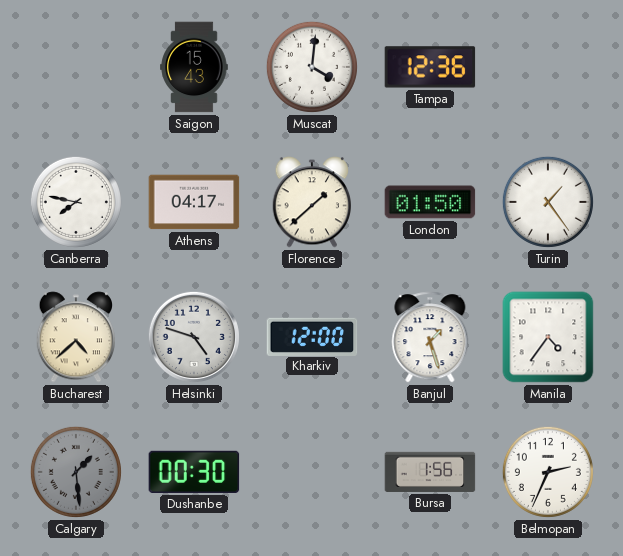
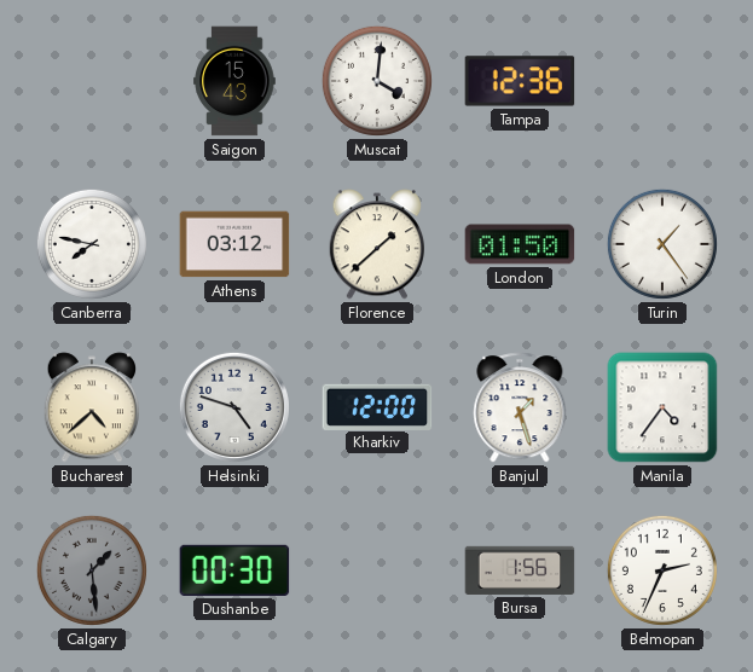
Athens: 04:17 -> 03:12 (234, 244)
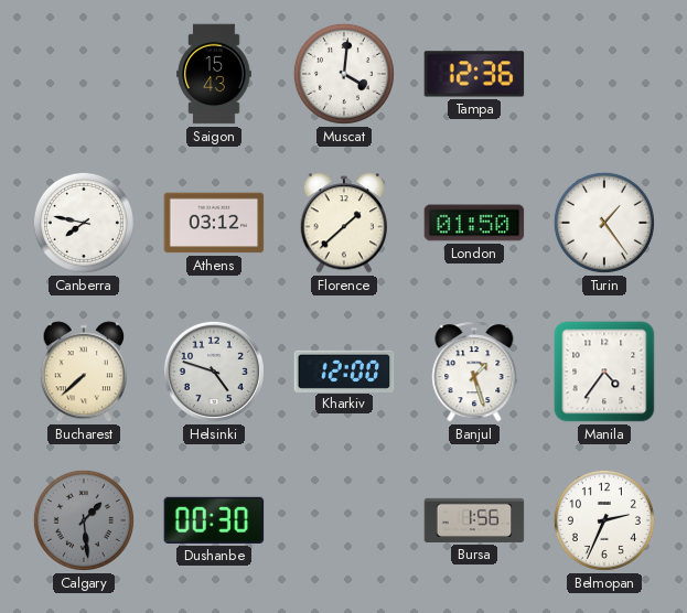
Bucharest: 4:38 -> 7:38 (84, 372)
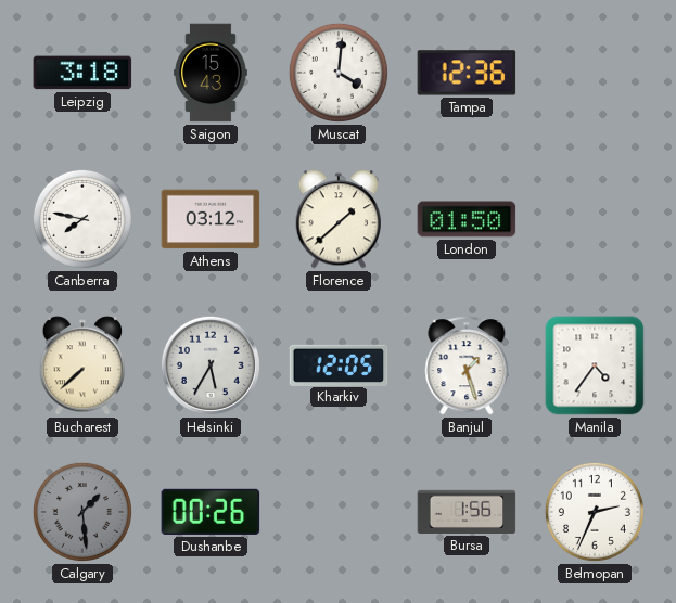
Leipzig: none -> 3:18 (82, 73)
Turin: 1:24 -> none (604, 223)
Helsinki: 4:48 -> 5:35 (211, 365)
Kharkiv: 12:00 -> 12:05 (339, 364)
Dushanbe: 00:30 -> 00:26 (211, 512)
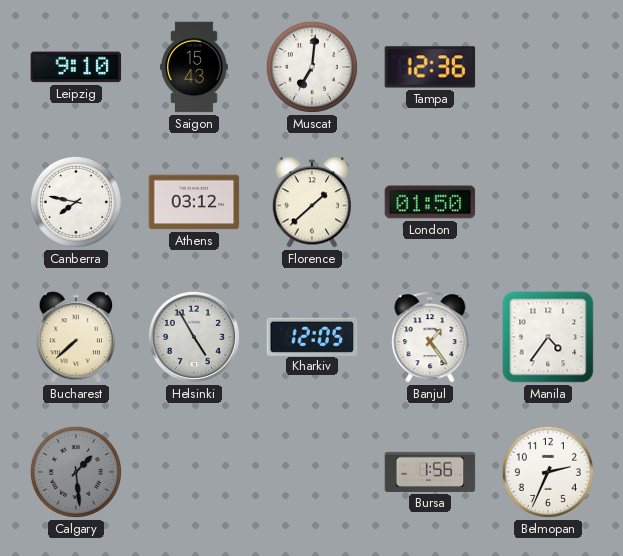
Leipzig: 3:18 -> 9:10 (76, 67)
Muscat: 4:01 -> 7:01 (312, 67)
Helsinki: 5:35 -> 4:55 (194, 337)
Banjul: 1:27 -> 1:24 (430, 337)
Dushanbe: 00:26 -> none (211, 512)
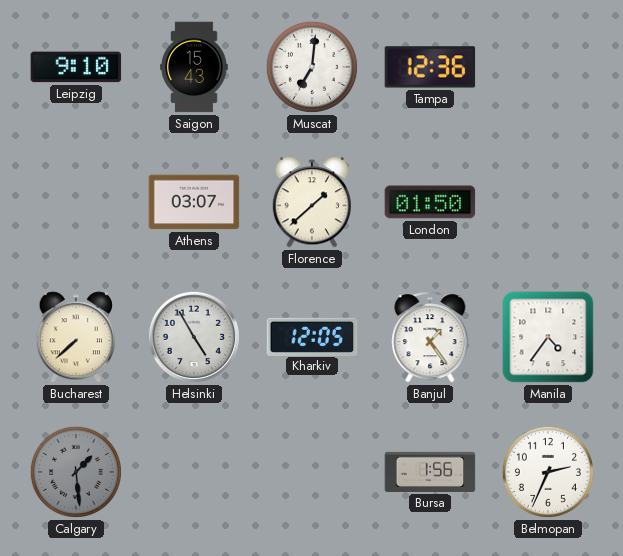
Canberra: 7:47 -> none (76, 202)
Athens: 03:12 -> 03:07 (194, 202)
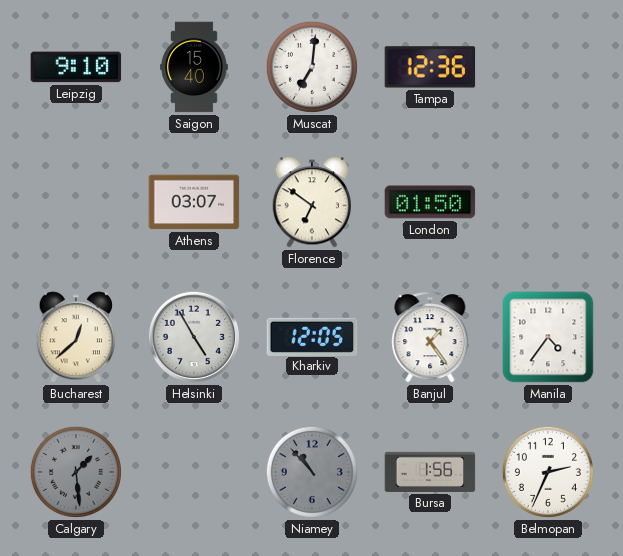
Saigon: 15:43 -> 15:40 (194, 67)
Florence: 1:38 -> 6:51 (312, 202)
Bucharest: 7:38 -> 12:38 (76, 337)
Niamey: none -> 10:53 (312, 472)
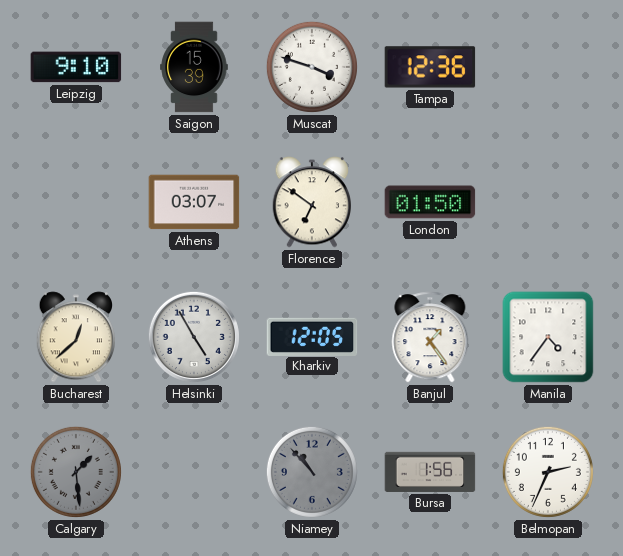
Saigon: 15:40 -> 15:39 (194, 67)
Muscat: 7:01 -> 3:48 (312, 67)
